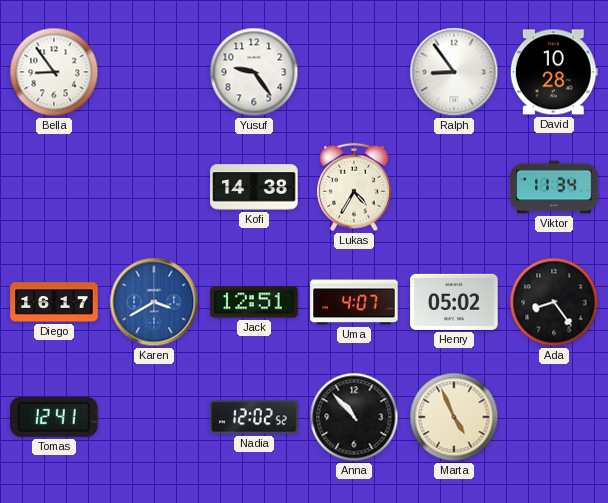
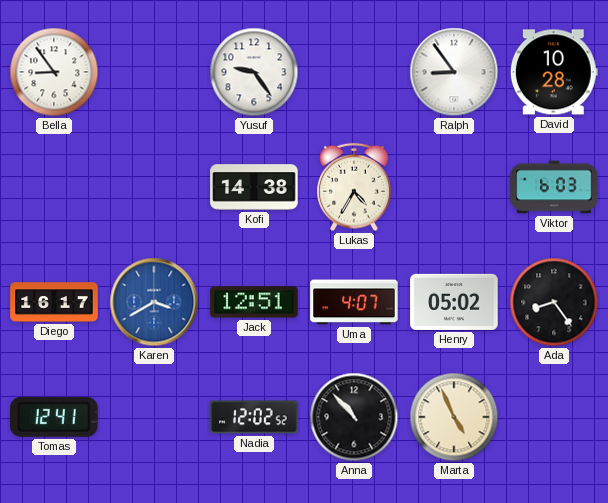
Viktor: 11:34 -> 6:03 (554, 187)
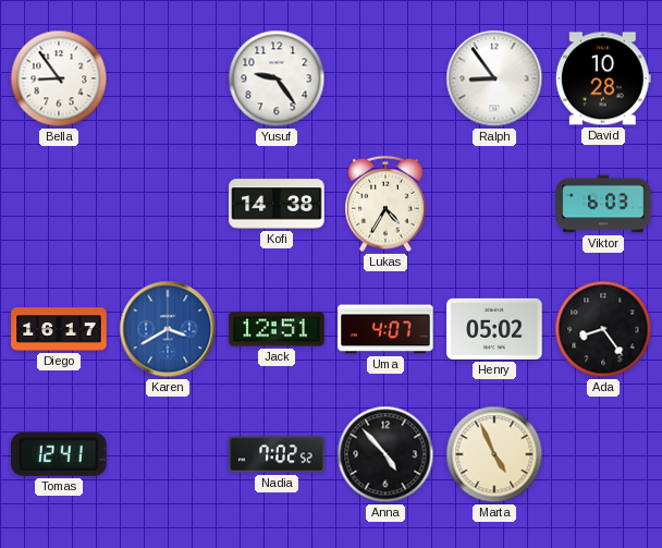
Nadia: 12:02 -> 7:02 (277, 454)
Anna: 10:53 -> 4:53 (385, 454)
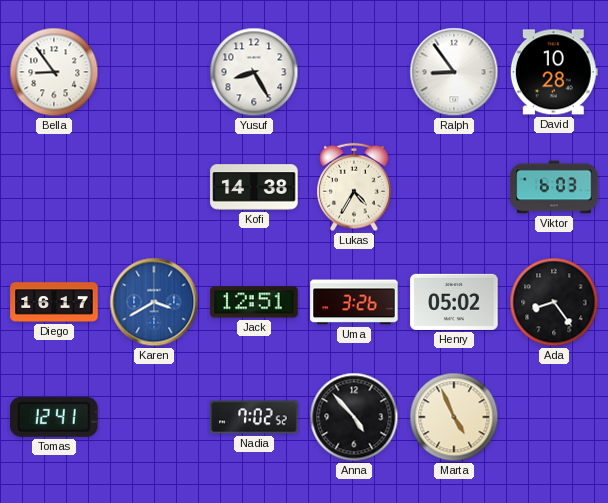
Yusuf: 9:24 -> 8:25 (254, 72)
Uma: 4:07 -> 3:26 (354, 302)
